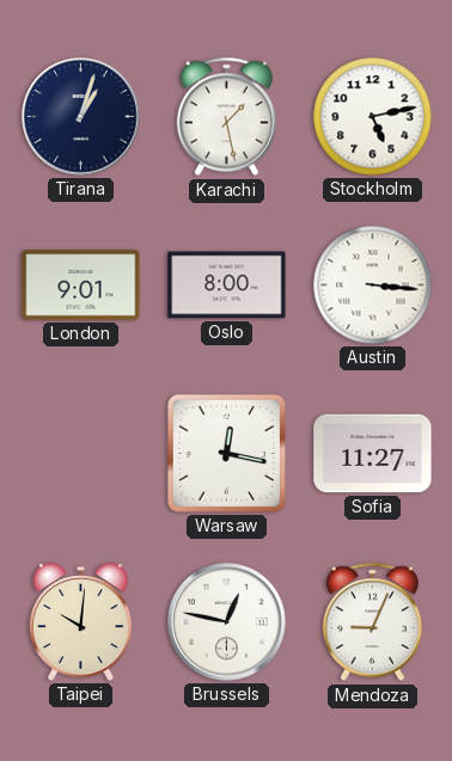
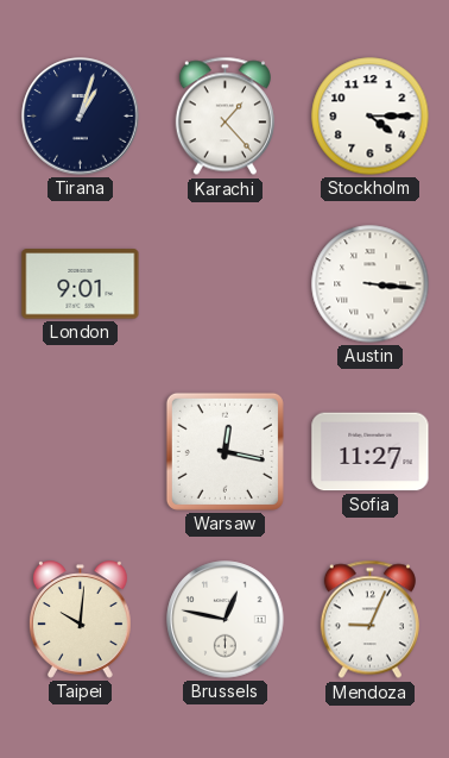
Karachi: 1:28 -> 1:23 (224, 117)
Stockholm: 5:13 -> 4:15 (371, 117)
Oslo: 8:00 -> none (227, 286)
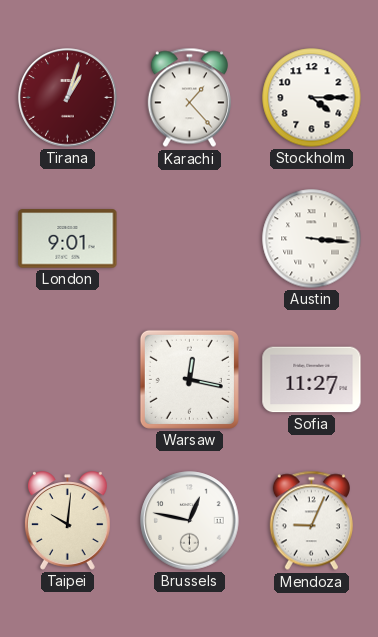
Tirana dial: navy -> burgundy (68, 98)
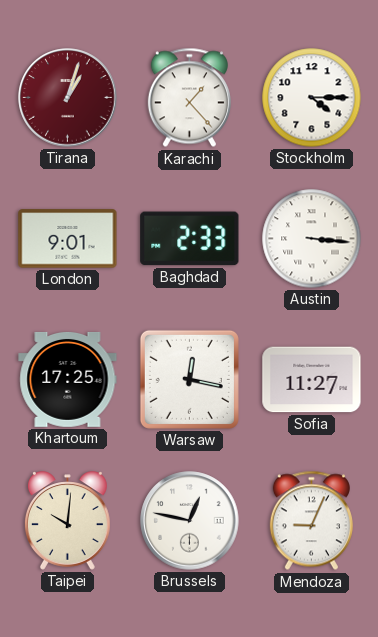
Baghdad: none -> 2:33 (190, 239)
Khartoum: none -> 17:25 (68, 379)
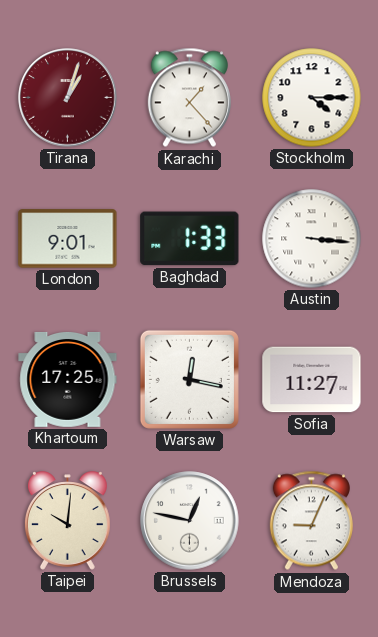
Baghdad: 2:33 -> 1:33 (190, 239)
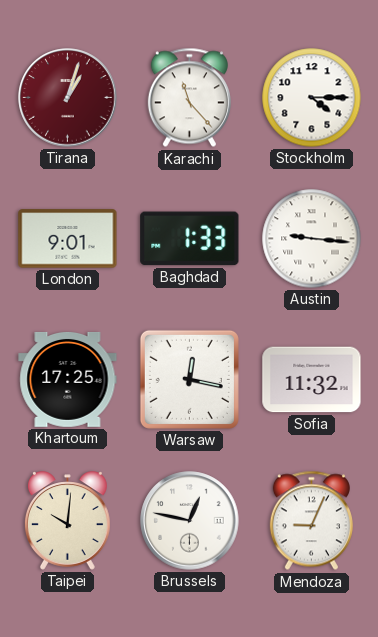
Karachi: 1:23 -> 11:23 (189, 98)
Austin: 3:16 -> 9:16 (312, 239)
Sofia: 11:27 -> 11:32 (312, 380)
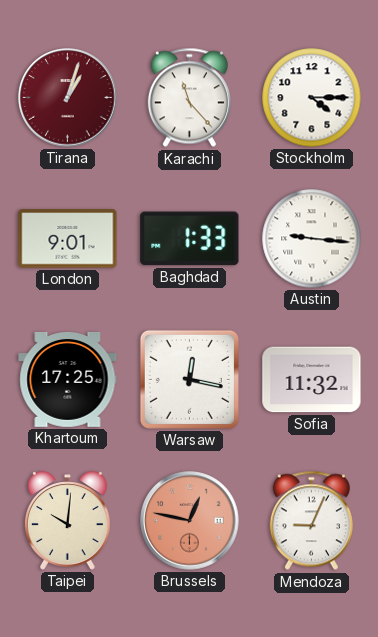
Brussels dial: white -> salmon (190, 521)
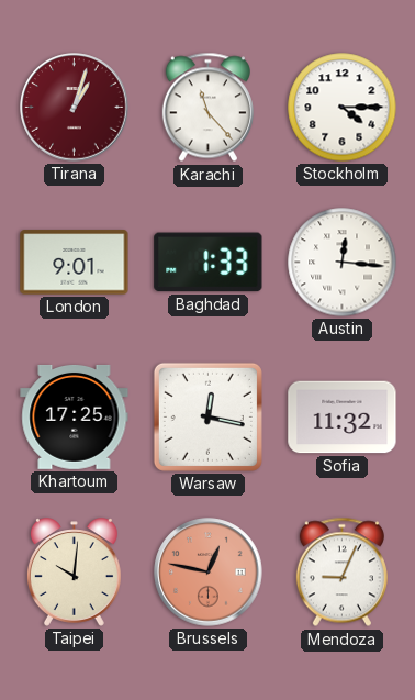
Austin: 9:16 -> 12:16 (343, 263)
